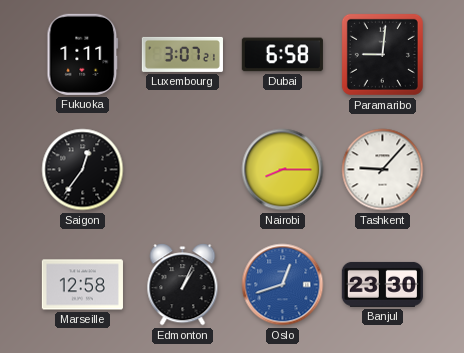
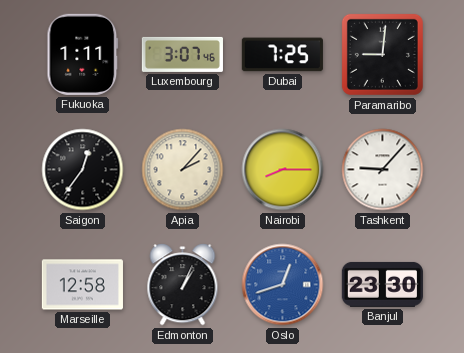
Luxembourg: 3:07:21 -> 3:07:46 (182, 54)
Dubai: 6:58 -> 7:25 (282, 55)
Apia: none -> 2:07 (183, 170)
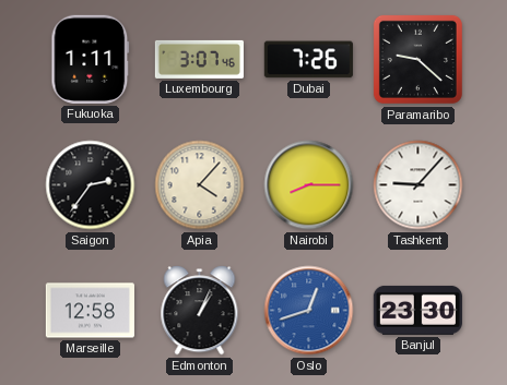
Dubai: 7:25 -> 7:26 (308, 60)
Paramaribo: 9:01 -> 9:22 (417, 59)
Saigon: 12:36 -> 2:36 (91, 185)
Apia: 2:07 -> 4:07 (200, 185)
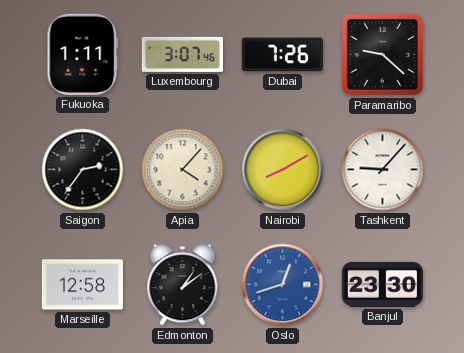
Nairobi: 8:15 -> 8:10 (283, 170)
Edmonton: 1:04 -> 1:09 (183, 285)
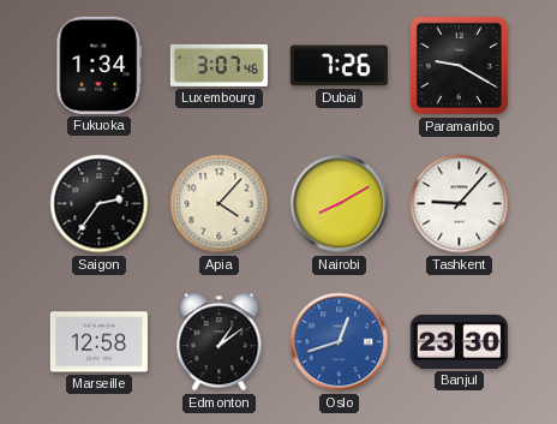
Fukuoka: 1:11 -> 1:34 (100, 65)
Paramaribo: 9:22 -> 9:20 (459, 65)
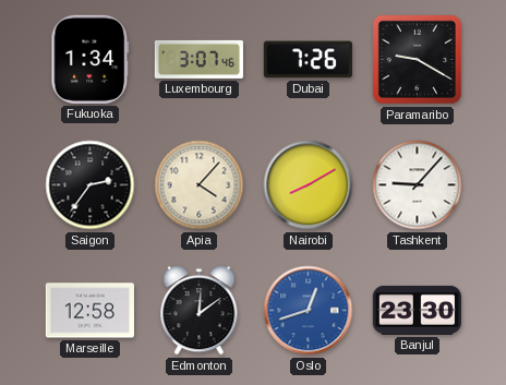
Edmonton: 1:09 -> 12:09 (200, 311)
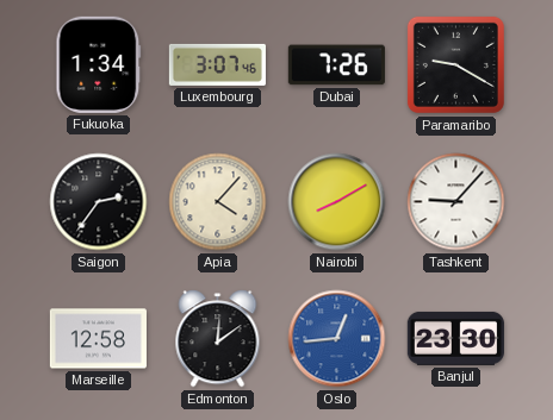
Oslo: 12:42 -> 12:44 (337, 339)
